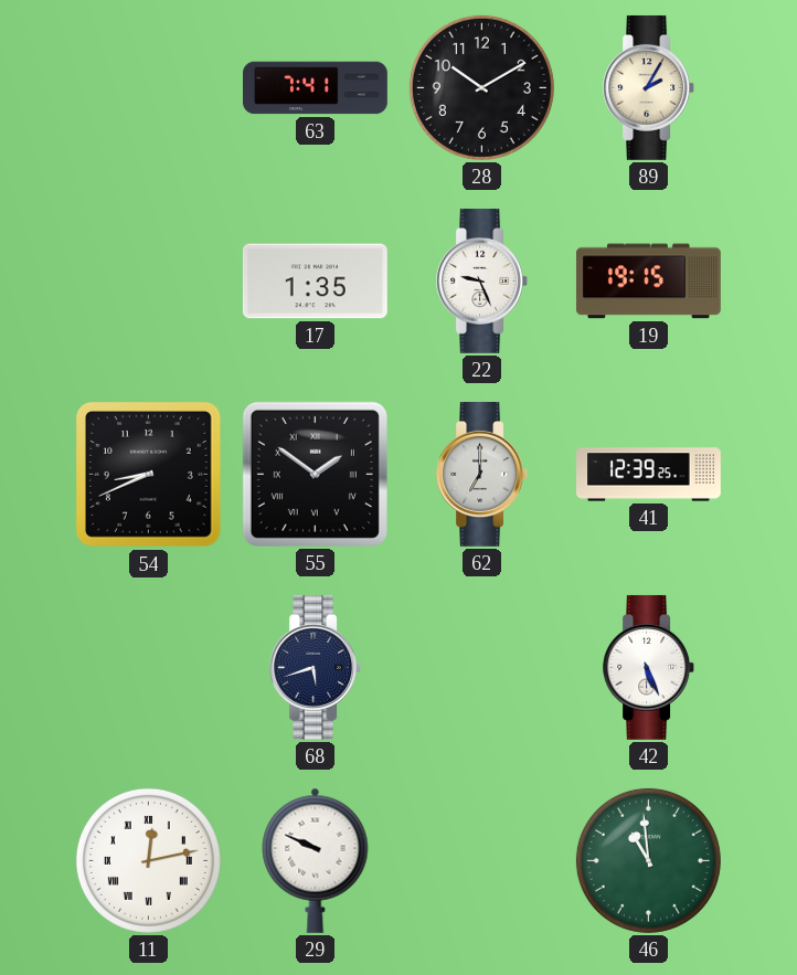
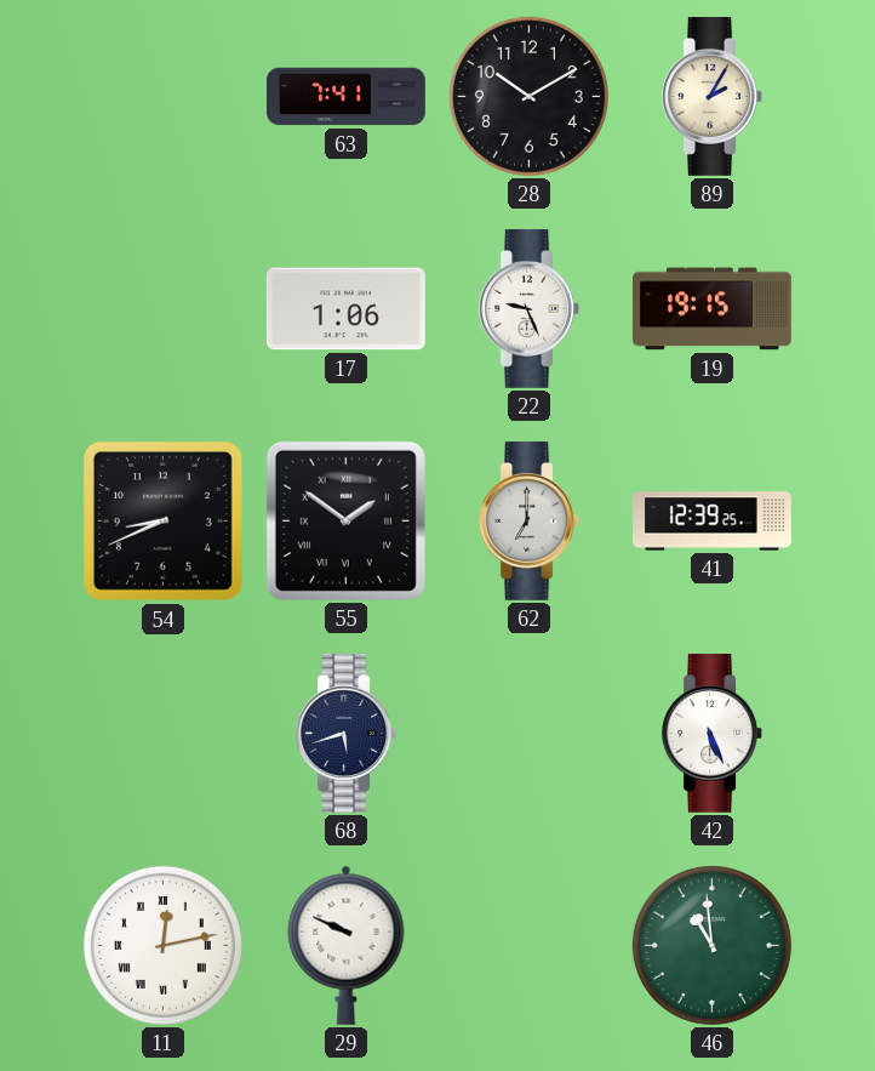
17: 1:35 -> 1:06 (345, 309)
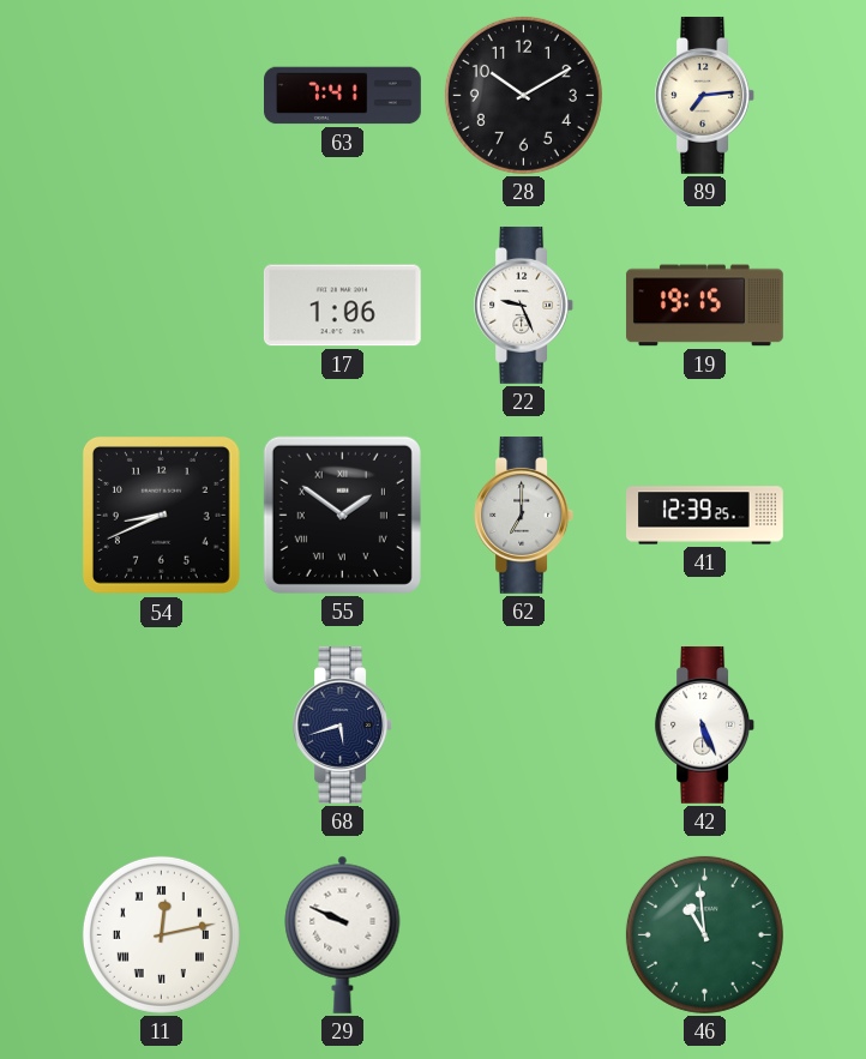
89: 2:05 -> 7:14 (705, 95)
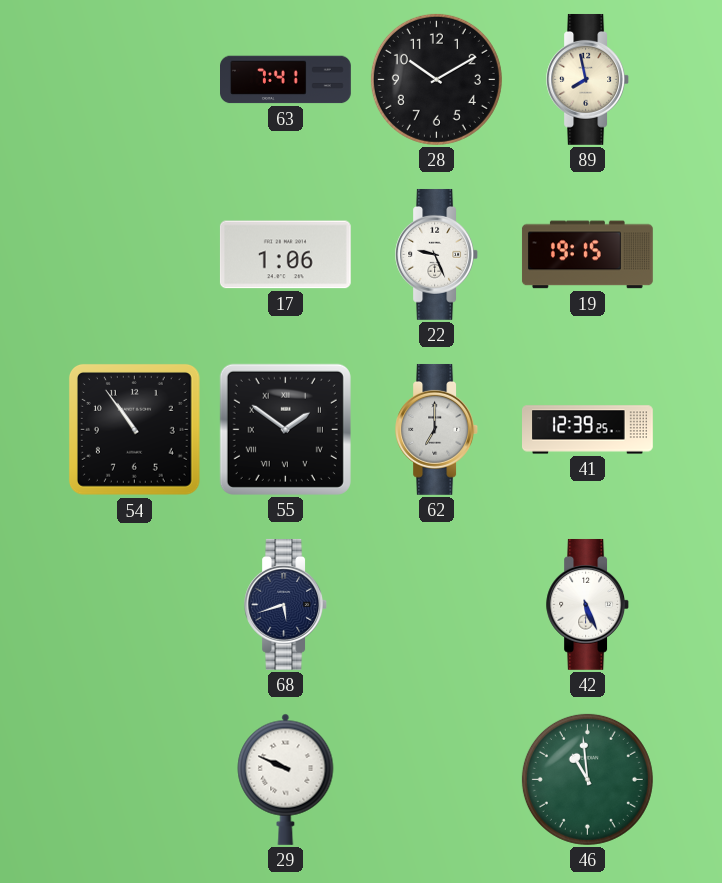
89: 7:14 -> 7:58 (588, 79)
54: 8:41 -> 10:54 (134, 429)
11: 12:13 -> none (161, 934)
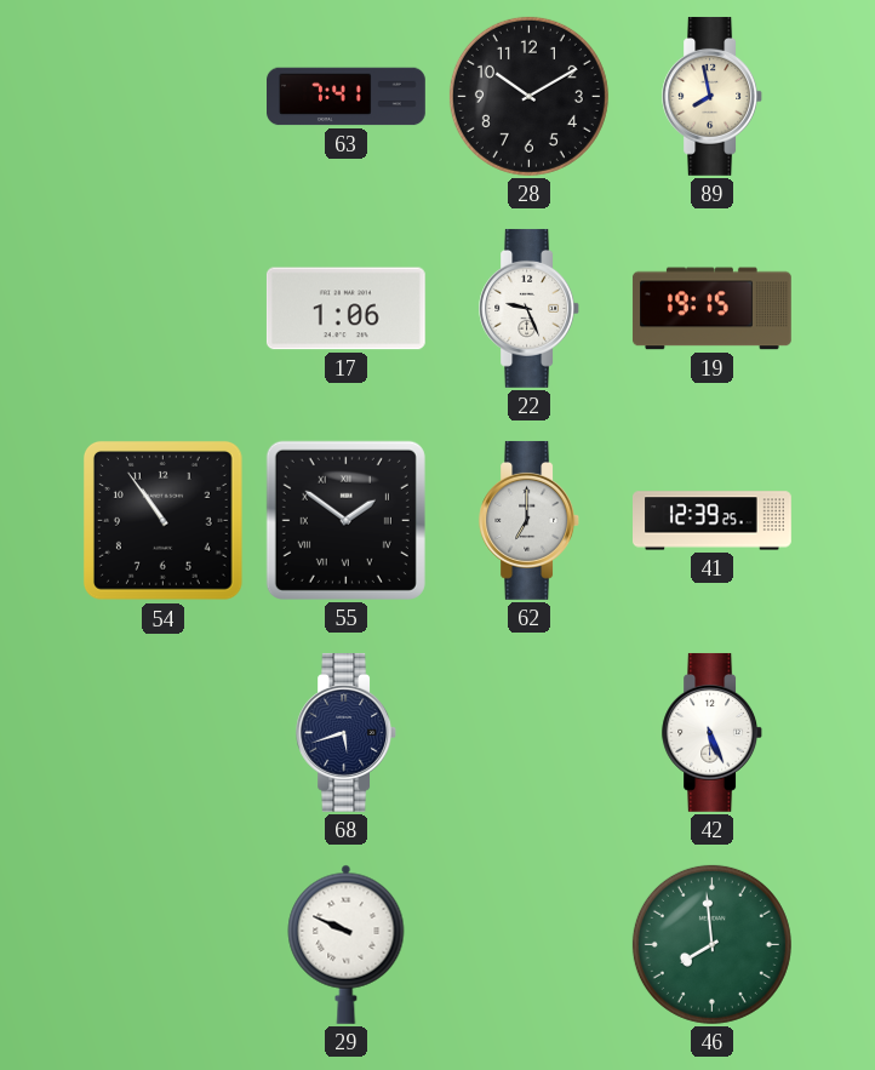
46: 10:59 -> 7:59 (711, 944)
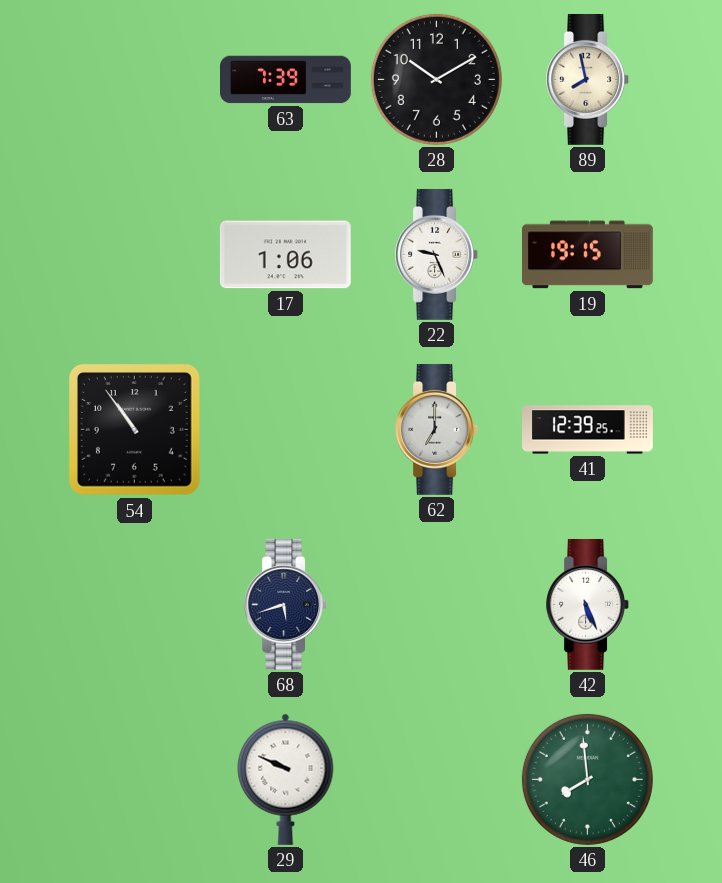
63: 7:41 -> 7:39 (286, 80)
55: 1:51 -> none (345, 520)
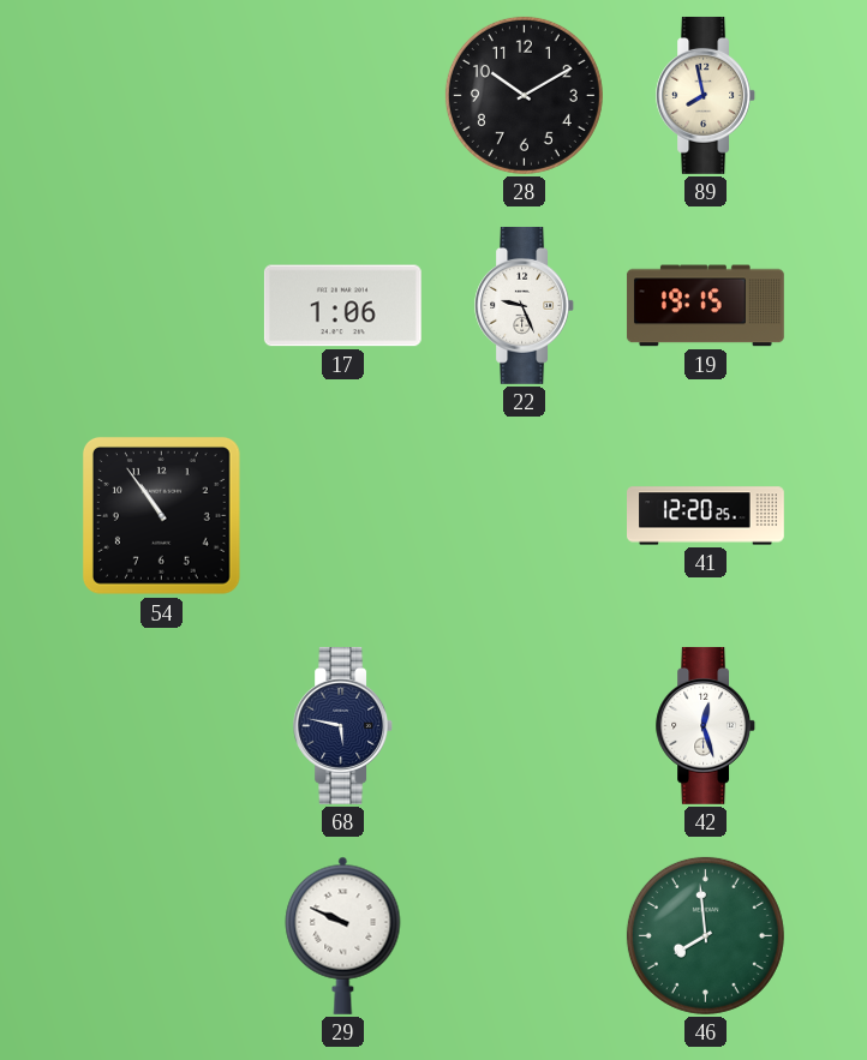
63: 7:39 -> none (286, 80)
62: 7:00 -> none (437, 429)
41: 12:39 -> 12:20 (706, 516)
68: 5:42 -> 5:47 (343, 725)
42: 5:26 -> 12:27 (706, 725)
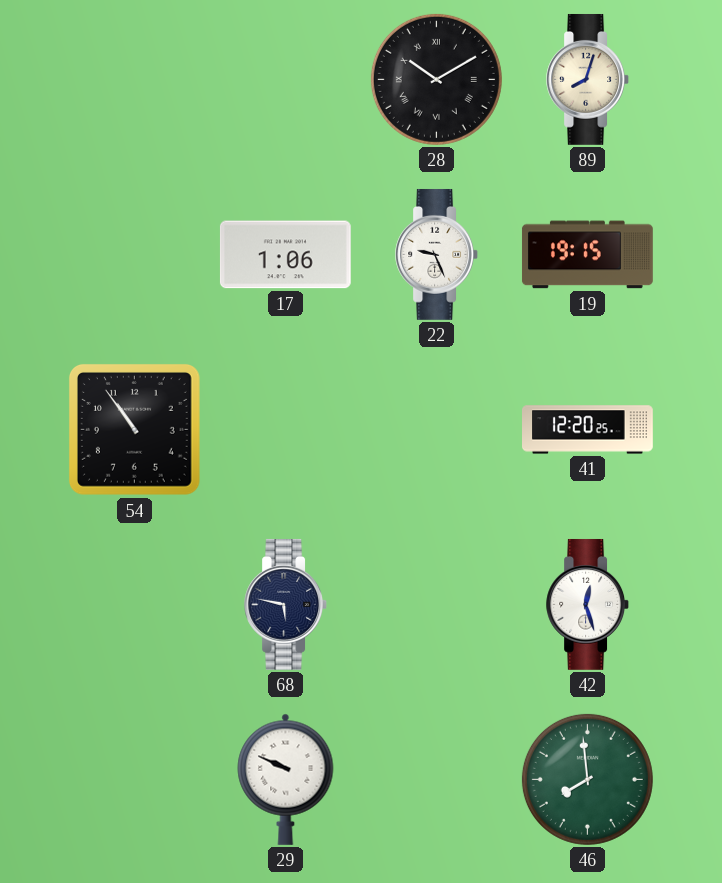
28 numerals: Arabic -> Roman (436, 79)
89: 7:58 -> 8:03 (588, 79)
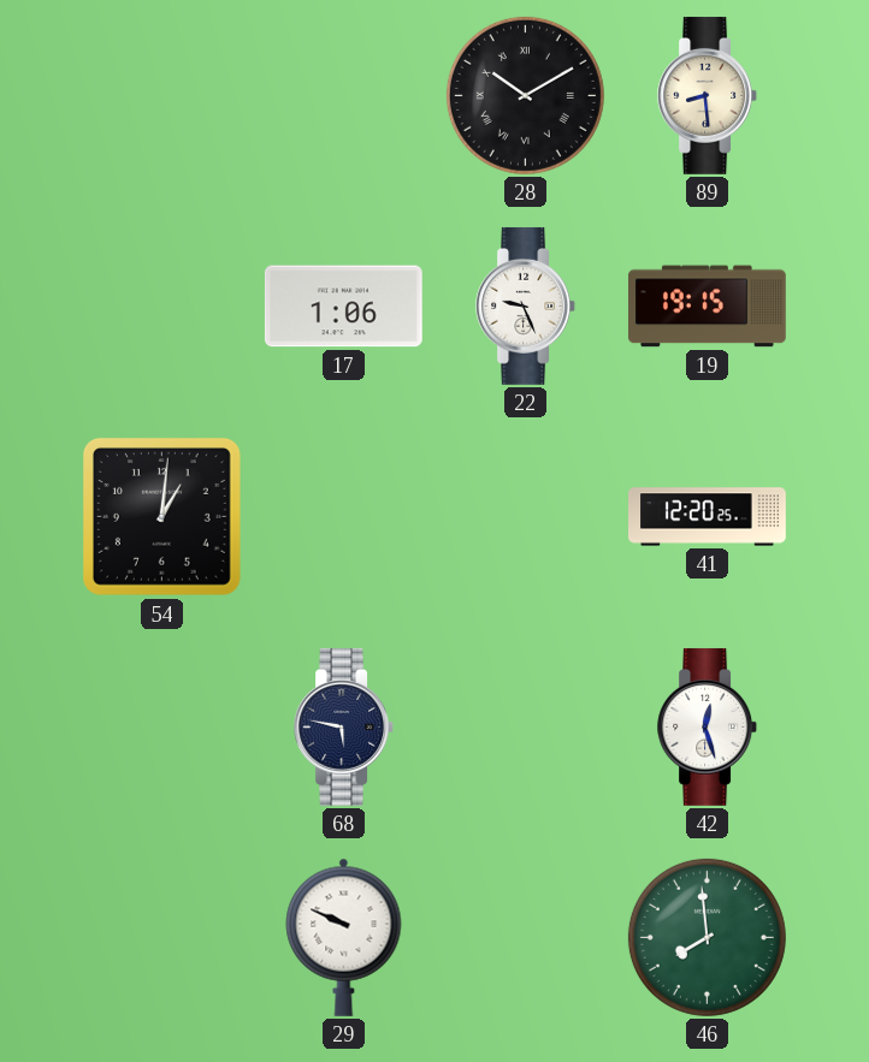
89: 8:03 -> 8:29 (708, 95)
54: 10:54 -> 1:01 (161, 516)
